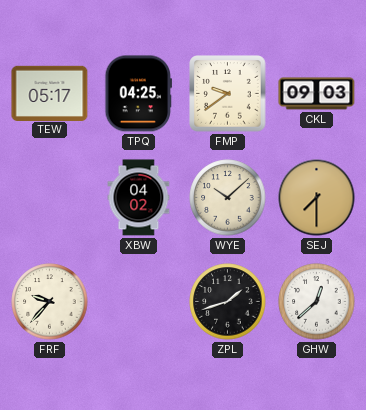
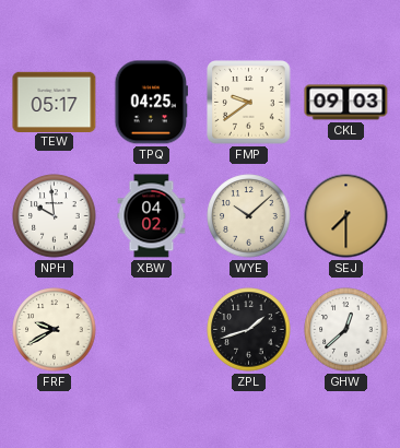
NPH: none -> 9:59 (55, 216)
FRF: 9:37 -> 9:40 (55, 330)
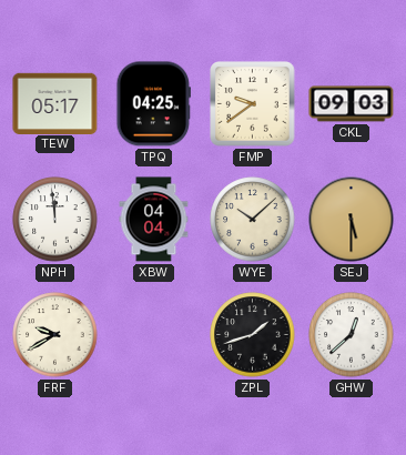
NPH: 9:59 -> 11:59 (55, 220)
XBW: 04:02 -> 04:04 (154, 220)
SEJ: 7:30 -> 5:30 (352, 220)
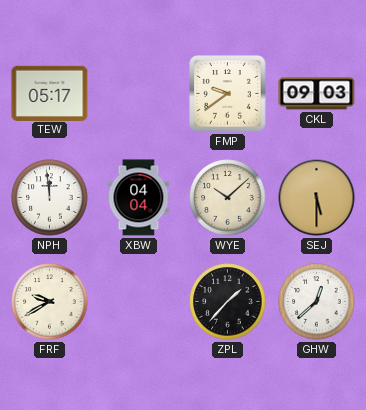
TPQ: 04:25 -> none (153, 104)
ZPL: 1:42 -> 1:37 (228, 302)
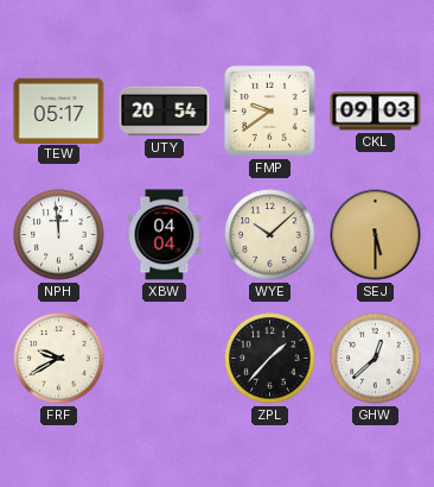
UTY: none -> 20:54 (165, 112)
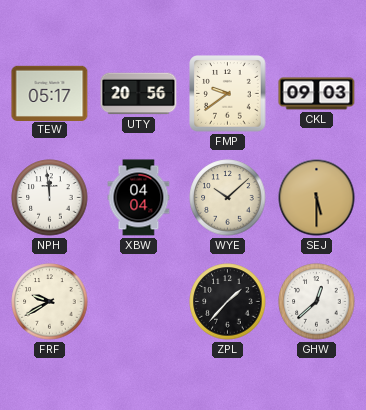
UTY: 20:54 -> 20:56 (139, 94)
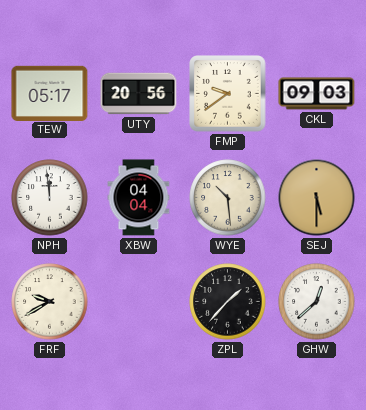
WYE: 10:08 -> 10:29 (228, 198)
